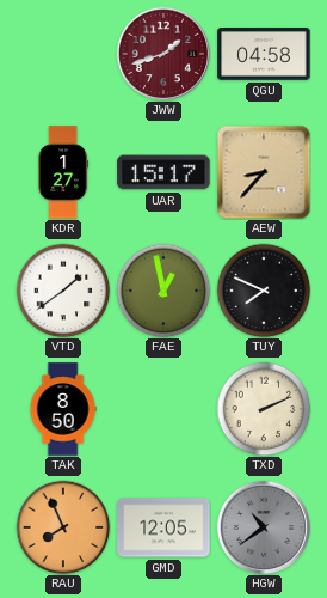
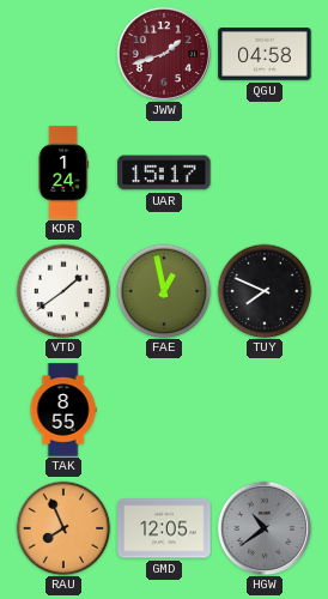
KDR: 1:27 -> 1:24 (63, 173)
AEW: 8:37 -> none (264, 172)
TAK: 8:50 -> 8:55 (63, 410)
TXD: 2:11 -> none (264, 409)
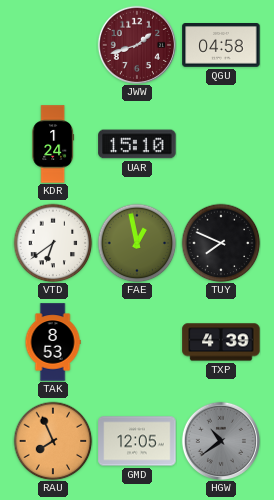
UAR: 15:17 -> 15:10 (137, 144)
VTD: 1:39 -> 6:39 (53, 243)
TAK: 8:55 -> 8:53 (53, 342)
TXP: none -> 4:39 (221, 342)
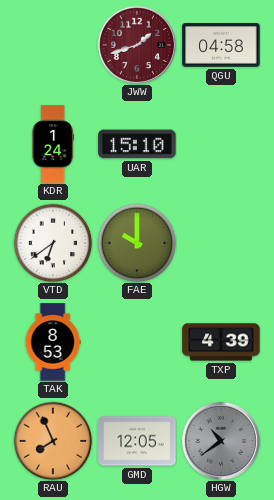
FAE: 12:58 -> 10:00 (137, 243)
TUY: 7:49 -> none (221, 243)
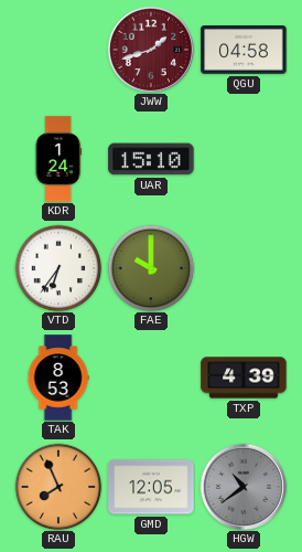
VTD: 6:39 -> 6:36 (58, 268)
